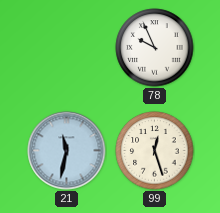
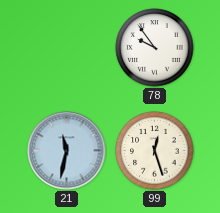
78: 9:56 -> 9:54 (155, 48)
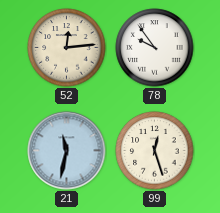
52: none -> 12:14 (67, 48)
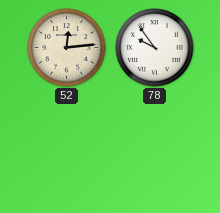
21: 11:32 -> none (67, 151)
99: 12:27 -> none (155, 151)
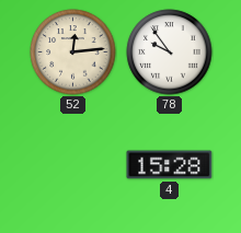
4: none -> 15:28 (170, 165)
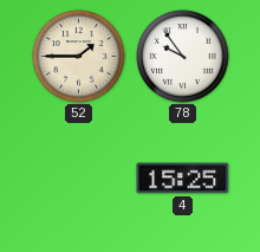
52: 12:14 -> 1:45 (79, 57)
4: 15:28 -> 15:25 (183, 179)
